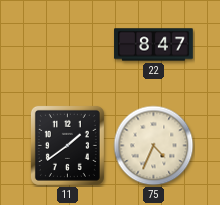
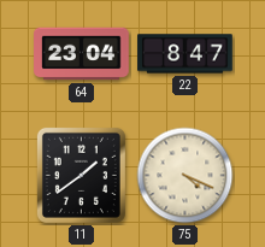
64: none -> 23:04 (82, 54)
75: 4:34 -> 4:19 (185, 176)
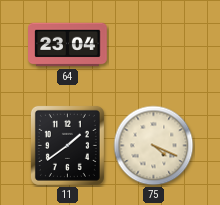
22: 8:47 -> none (185, 54)
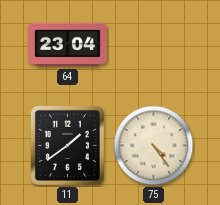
75: 4:19 -> 4:24 (154, 146)
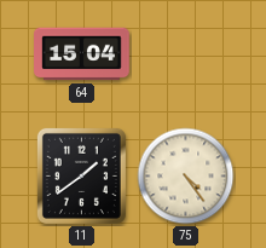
64: 23:04 -> 15:04 (82, 54)
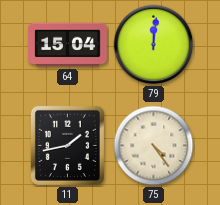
79: none -> 12:01 (154, 45)
11: 1:39 -> 1:43 (67, 145)
